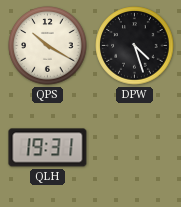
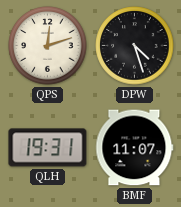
QPS: 10:20 -> 12:12 (48, 46)
BMF: none -> 11:07 (135, 148)
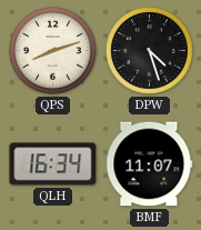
QPS: 12:12 -> 8:12 (53, 51)
QLH: 19:31 -> 16:34 (53, 164)
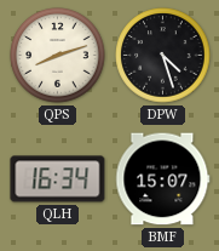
BMF: 11:07 -> 15:07 (163, 179)
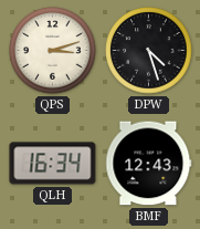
QPS: 8:12 -> 3:12 (53, 51)
BMF: 15:07 -> 12:43 (149, 164)
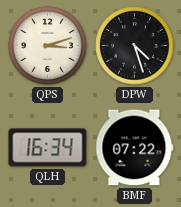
BMF: 12:43 -> 07:22 (135, 148)
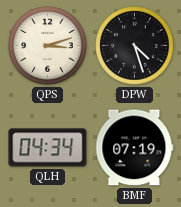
QLH: 16:34 -> 04:34 (48, 148)
BMF: 07:22 -> 07:19 (135, 148)
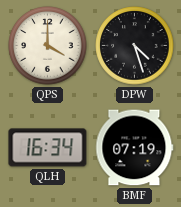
QPS: 3:12 -> 4:00 (48, 46)
QLH: 04:34 -> 16:34 (48, 148)
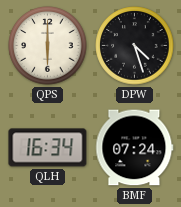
QPS: 4:00 -> 6:00 (48, 46)
BMF: 07:19 -> 07:24 (135, 148)
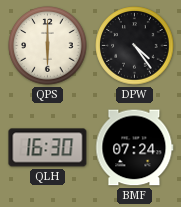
DPW: 4:27 -> 4:24 (135, 46)
QLH: 16:34 -> 16:30 (48, 148)
